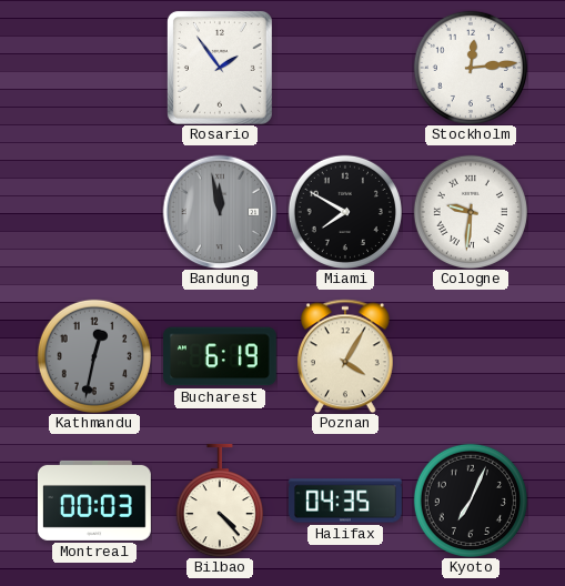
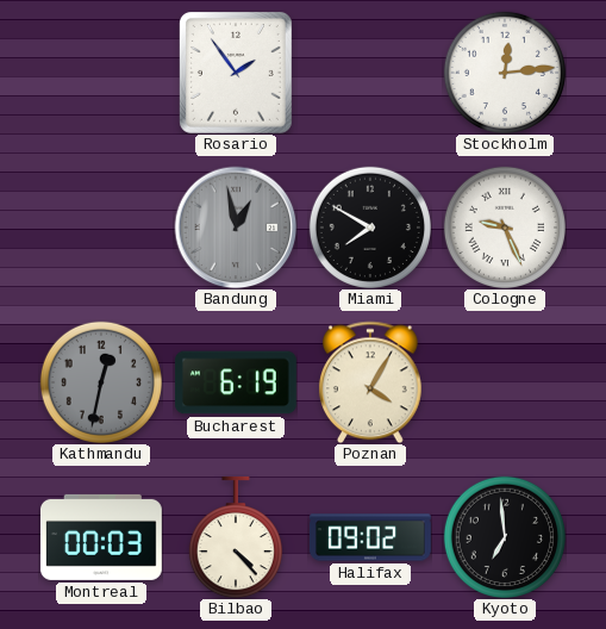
Bandung: 11:58 -> 12:58 (236, 228)
Cologne: 9:31 -> 9:26 (505, 228)
Halifax: 04:35 -> 09:02 (370, 537)
Kyoto: 7:04 -> 6:59 (505, 537)
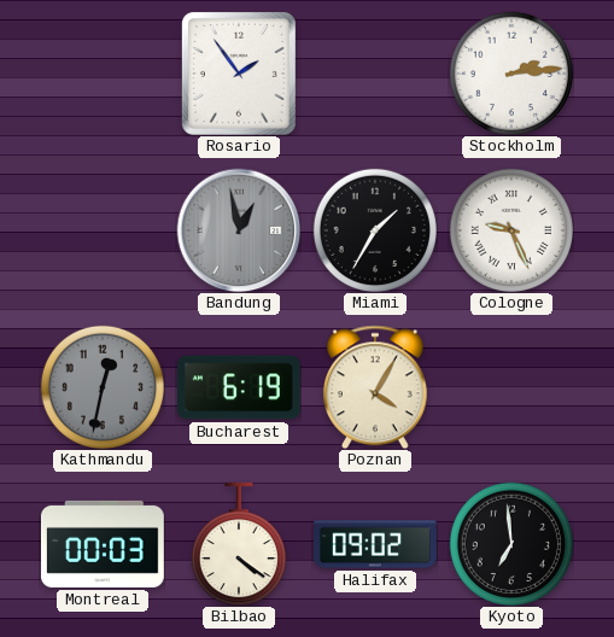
Stockholm: 12:14 -> 2:14 (511, 74)
Miami: 7:50 -> 1:35 (375, 230)
Bilbao: 4:23 -> 4:21 (239, 544)
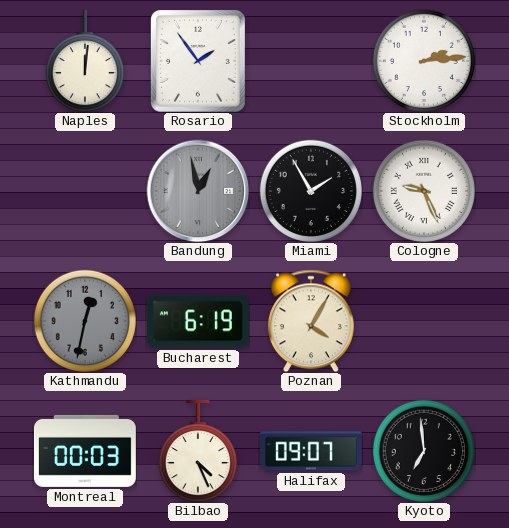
Naples: none -> 12:01 (85, 61)
Miami: 1:35 -> 1:55 (311, 191)
Bilbao: 4:21 -> 4:26 (198, 451)
Halifax: 09:02 -> 09:07 (311, 451)
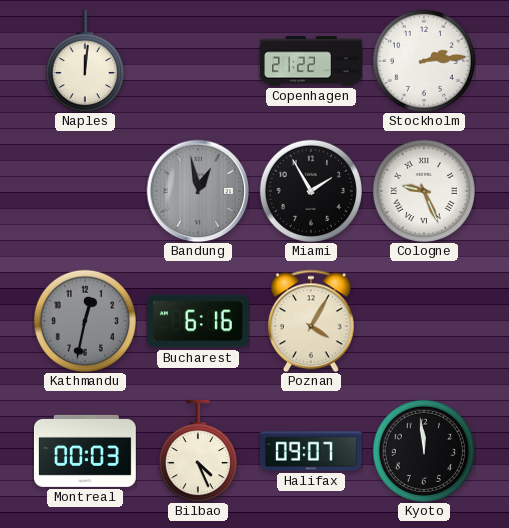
Rosario: 1:54 -> none (198, 61)
Copenhagen: none -> 21:22 (312, 61)
Bucharest: 6:19 -> 6:16 (198, 321)
Kyoto: 6:59 -> 11:59 (424, 451)
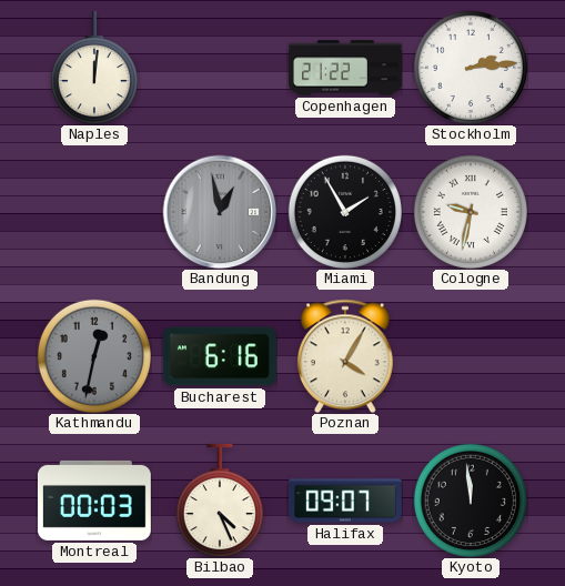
Cologne: 9:26 -> 9:32 (471, 212)
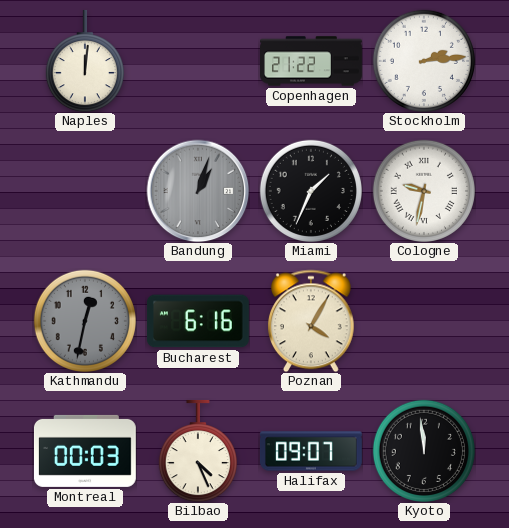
Bandung: 12:58 -> 1:03 (198, 191)
Miami: 1:55 -> 1:34 (311, 191)
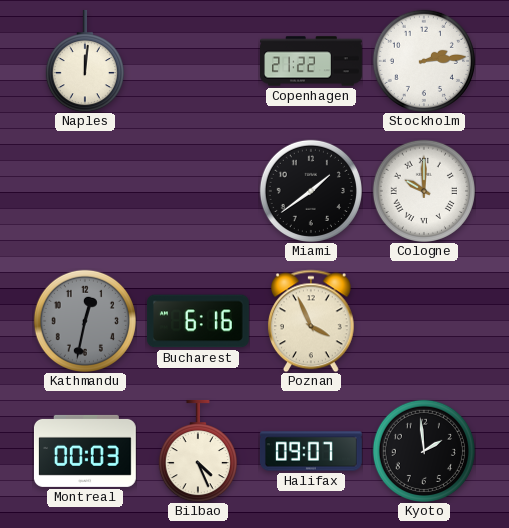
Bandung: 1:03 -> none (198, 191)
Miami: 1:34 -> 1:39 (311, 191)
Cologne: 9:32 -> 10:00 (424, 191)
Poznan: 4:05 -> 3:56 (311, 321)
Kyoto: 11:59 -> 1:59 (424, 451)
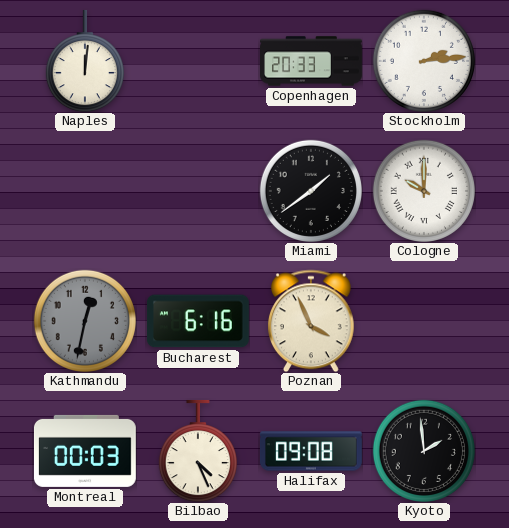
Copenhagen: 21:22 -> 20:33 (312, 61)
Halifax: 09:07 -> 09:08 (311, 451)
